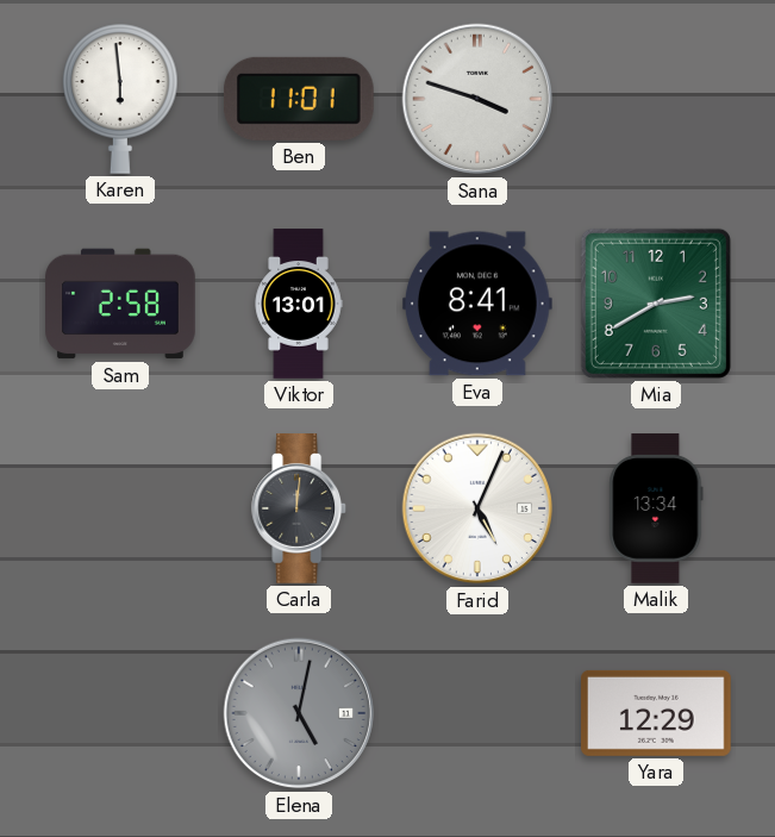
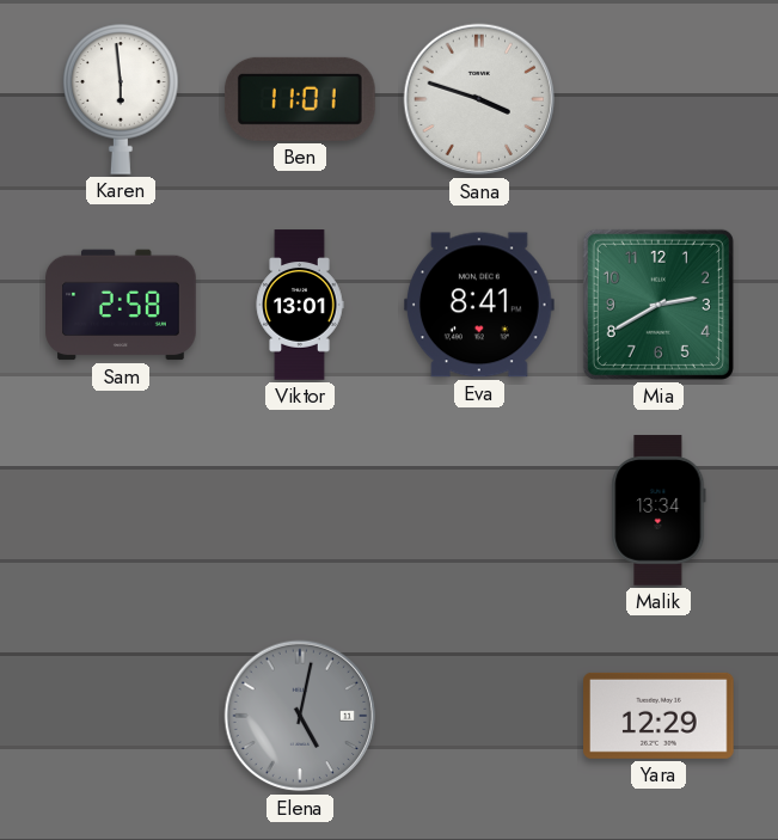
Carla: 12:01 -> none (300, 508)
Farid: 5:04 -> none (477, 508)
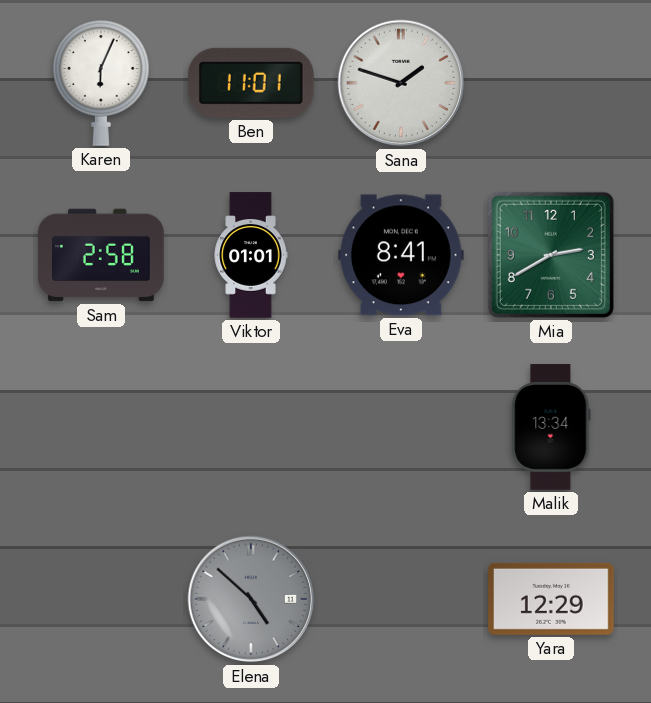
Karen: 5:59 -> 6:04 (101, 83)
Sana: 3:48 -> 1:48 (401, 83)
Viktor: 13:01 -> 01:01 (251, 255)
Elena: 5:02 -> 4:52 (251, 599)
